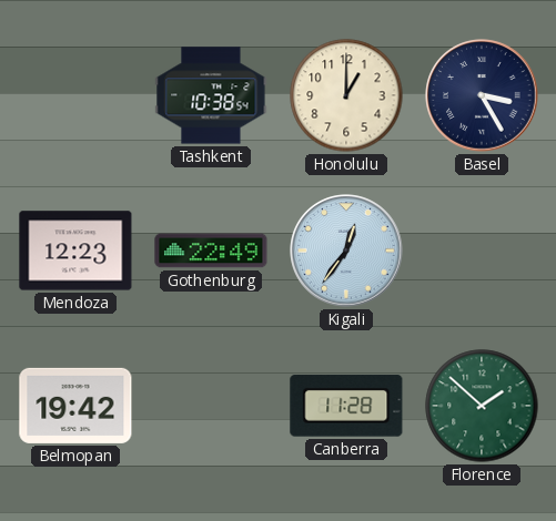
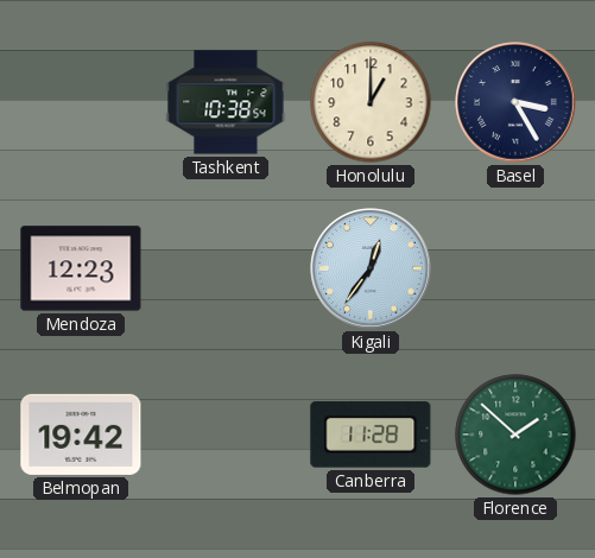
Gothenburg: 22:49 -> none (211, 251)
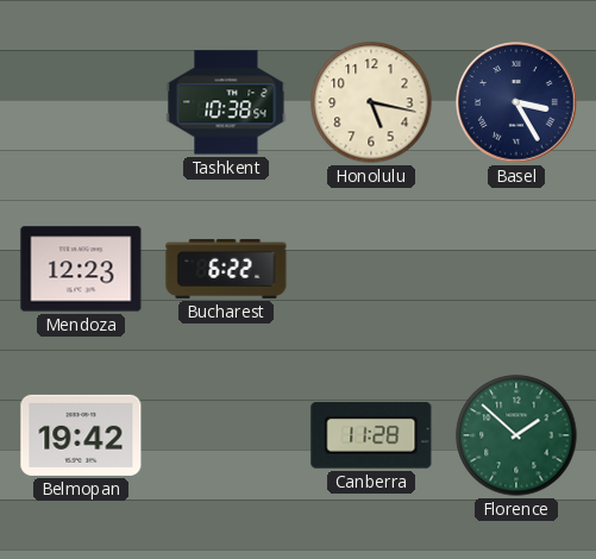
Honolulu: 1:00 -> 5:17 (371, 102)
Bucharest: none -> 6:22 (226, 269)
Kigali: 12:36 -> none (371, 268)
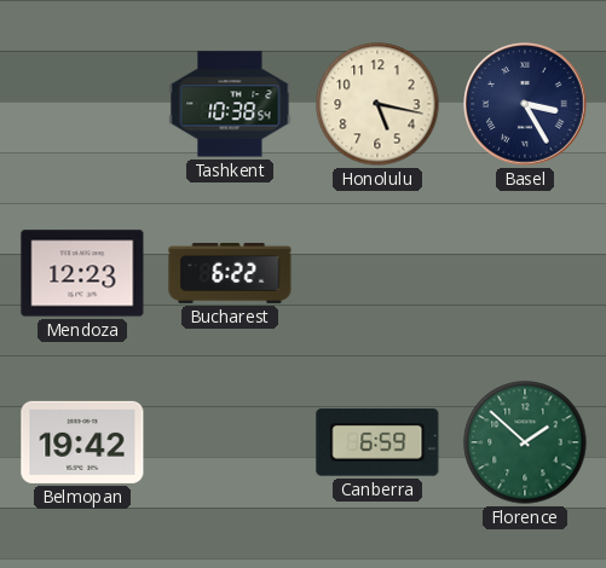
Canberra: 11:28 -> 6:59 (377, 442)
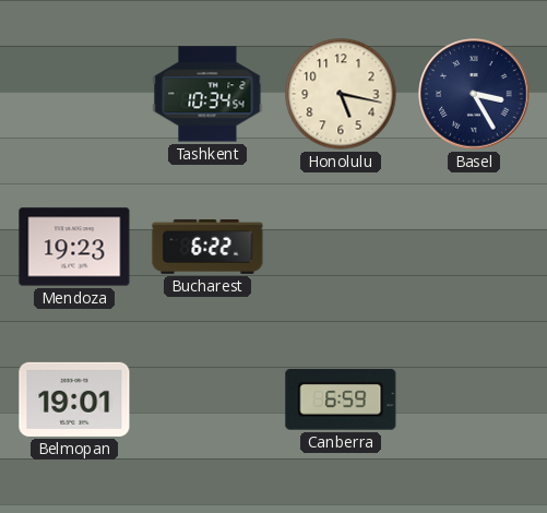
Tashkent: 10:38 -> 10:34 (207, 94)
Mendoza: 12:23 -> 19:23 (74, 247)
Belmopan: 19:42 -> 19:01 (74, 399)
Florence: 1:52 -> none (525, 442)
